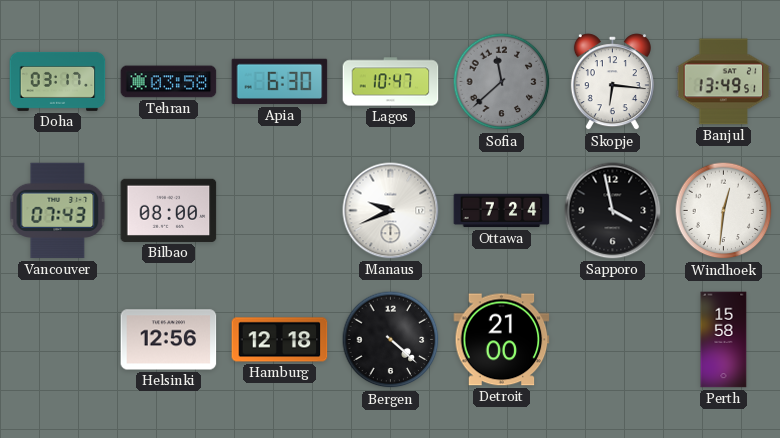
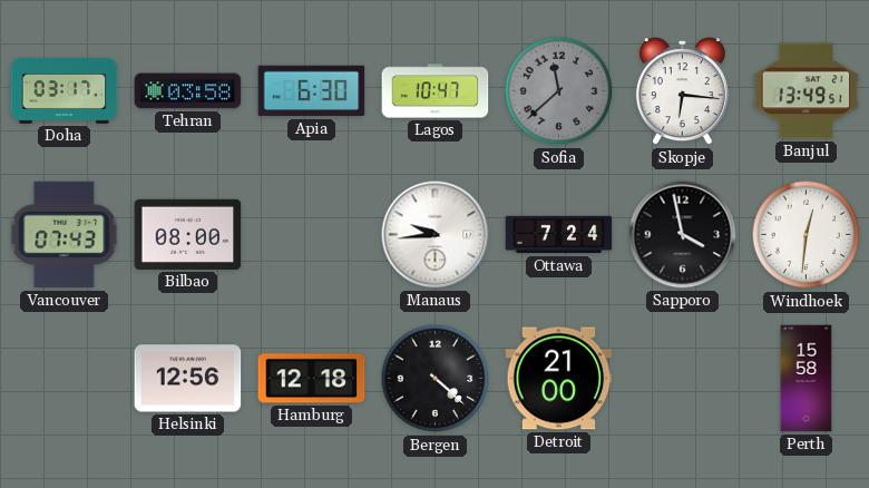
Manaus: 9:41 -> 9:44 (436, 235)
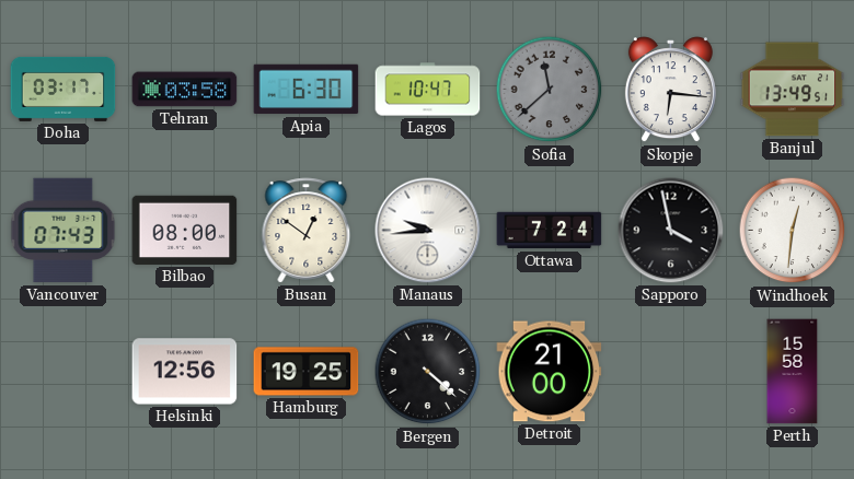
Busan: none -> 12:51 (307, 231)
Hamburg: 12:18 -> 19:25 (307, 372)
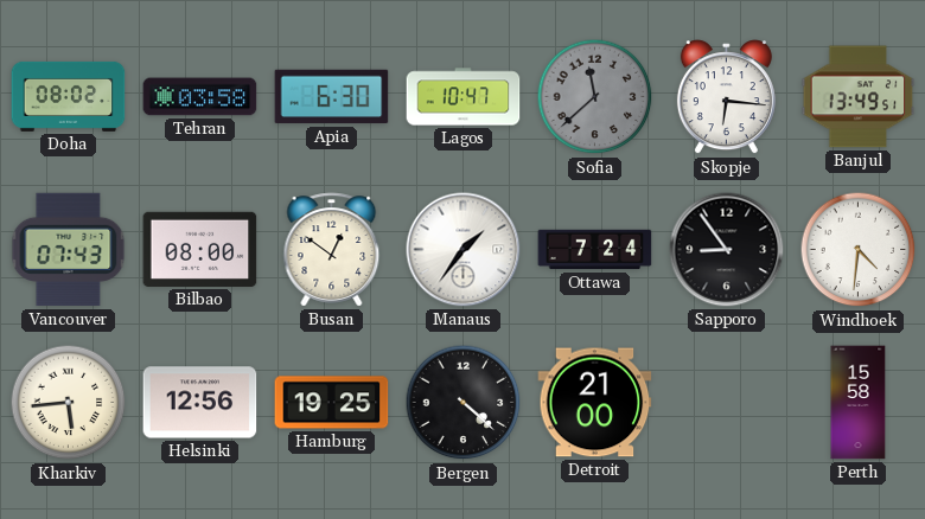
Doha: 03:17 -> 08:02 (69, 96)
Manaus: 9:44 -> 1:36 (464, 250)
Sapporo: 3:58 -> 8:54 (727, 250)
Windhoek: 12:31 -> 4:31 (859, 250)
Kharkiv: none -> 5:44 (69, 403)
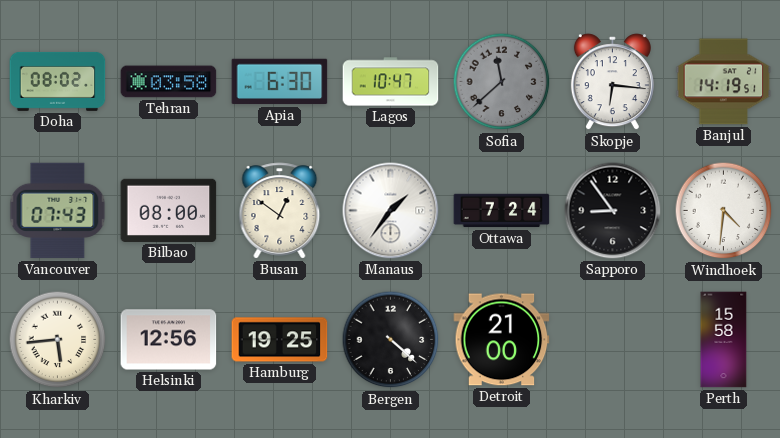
Banjul: 13:49 -> 14:19 (724, 82)
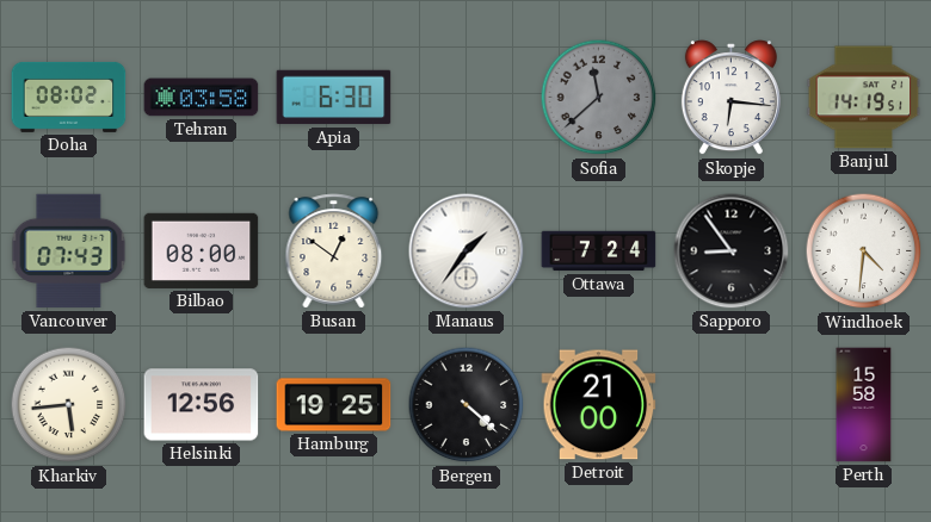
Lagos: 10:47 -> none (391, 82)
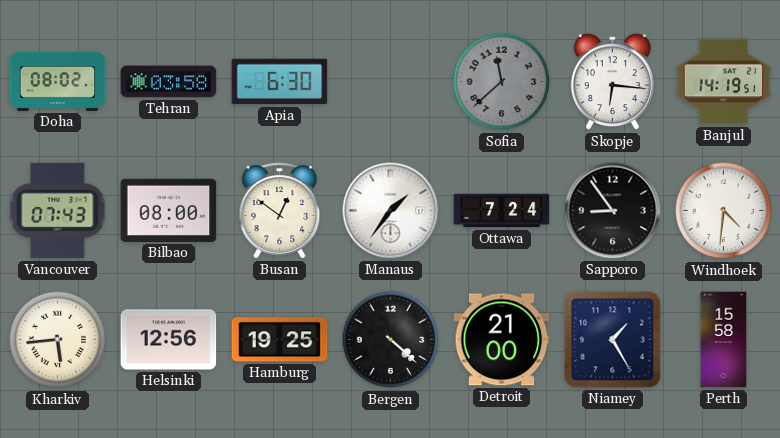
Niamey: none -> 1:25 (613, 340)
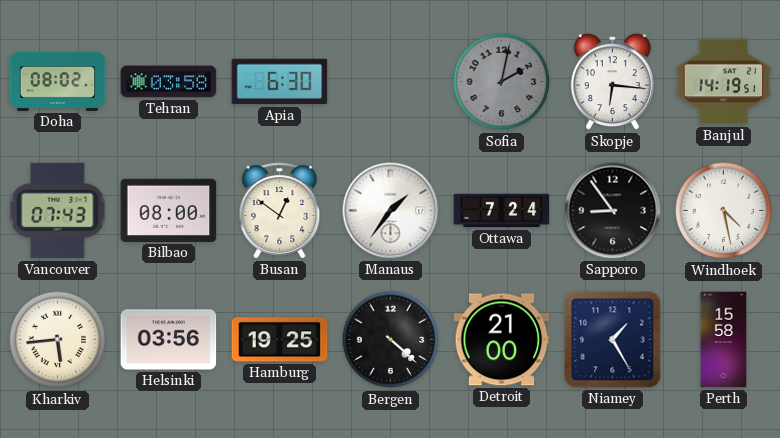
Sofia: 11:38 -> 2:02 (502, 82)
Windhoek: 4:31 -> 4:28 (724, 211)
Helsinki: 12:56 -> 03:56 (169, 340)
